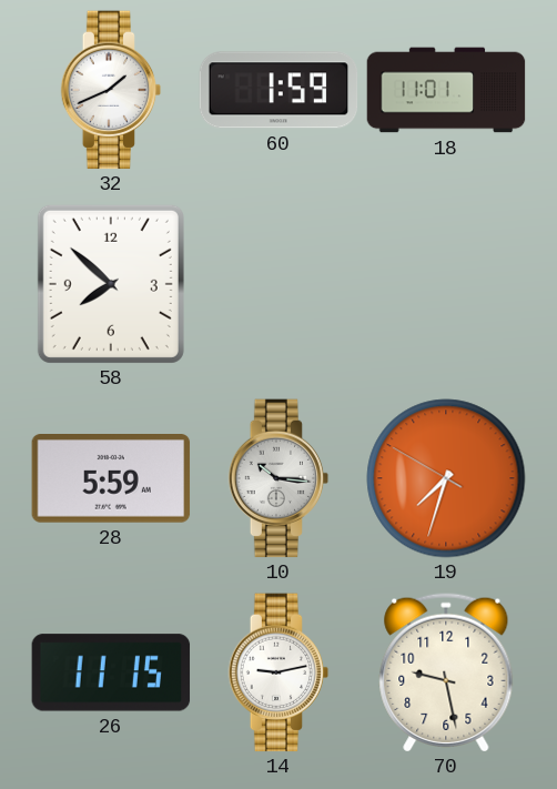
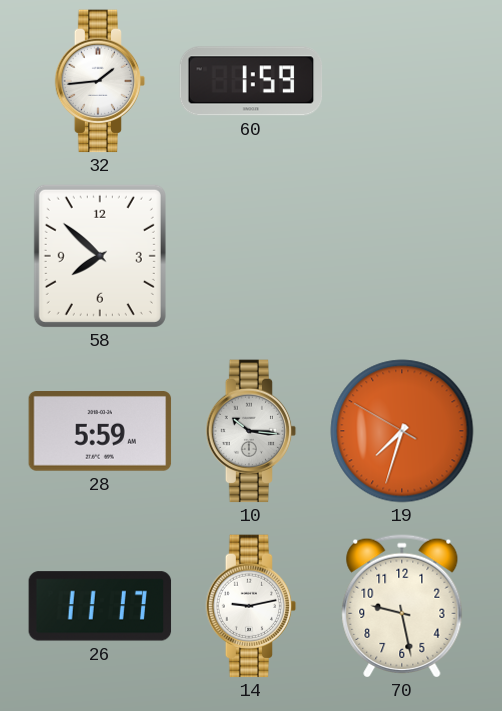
32: 1:41 -> 1:44 (100, 81)
18: 11:01 -> none (446, 90)
26: 11:15 -> 11:17 (100, 606)
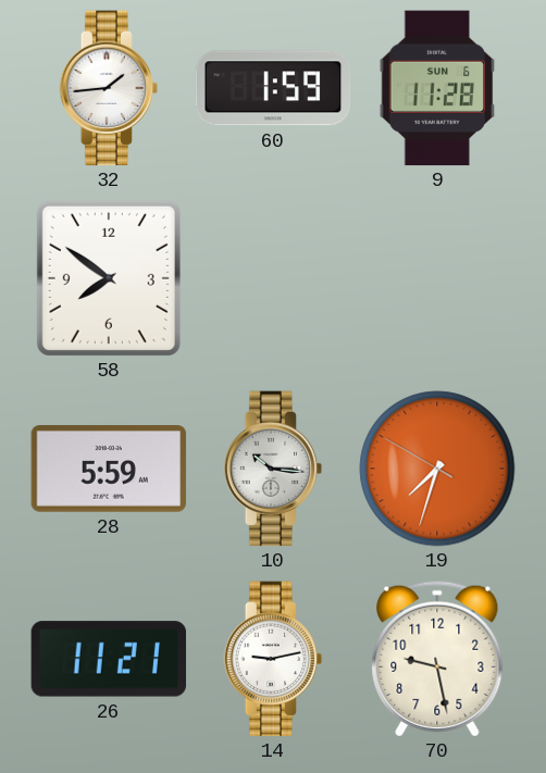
9: none -> 11:28 (437, 88)
58: 7:52 -> 7:51 (109, 278)
26: 11:17 -> 11:21 (109, 659)
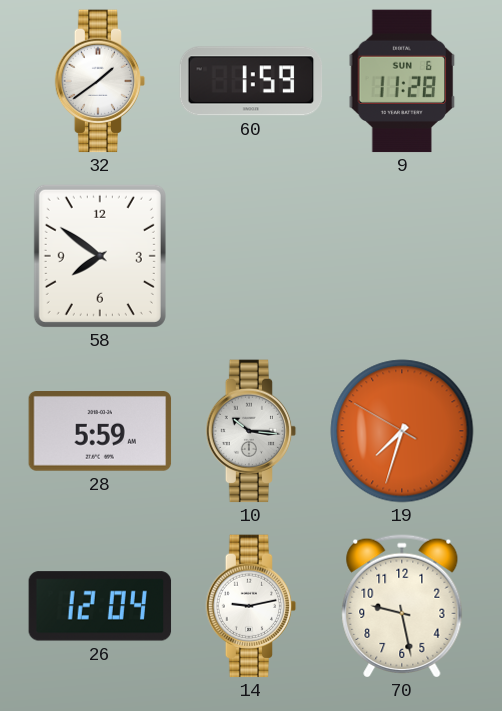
32: 1:44 -> 1:39 (100, 81)
26: 11:21 -> 12:04 (100, 606)
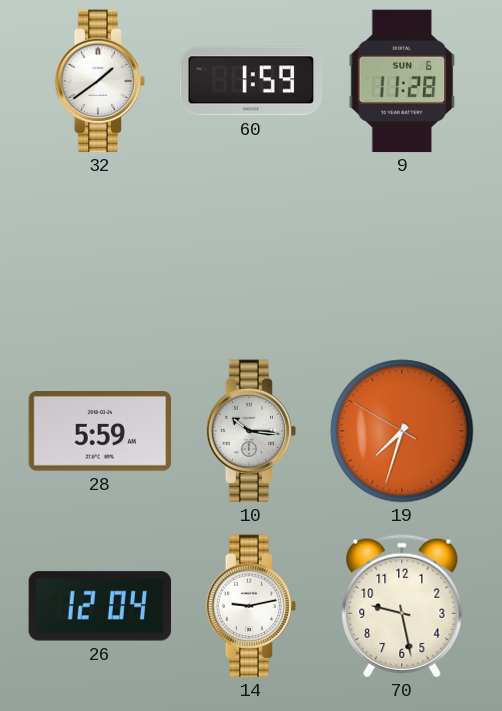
58: 7:51 -> none (100, 256)
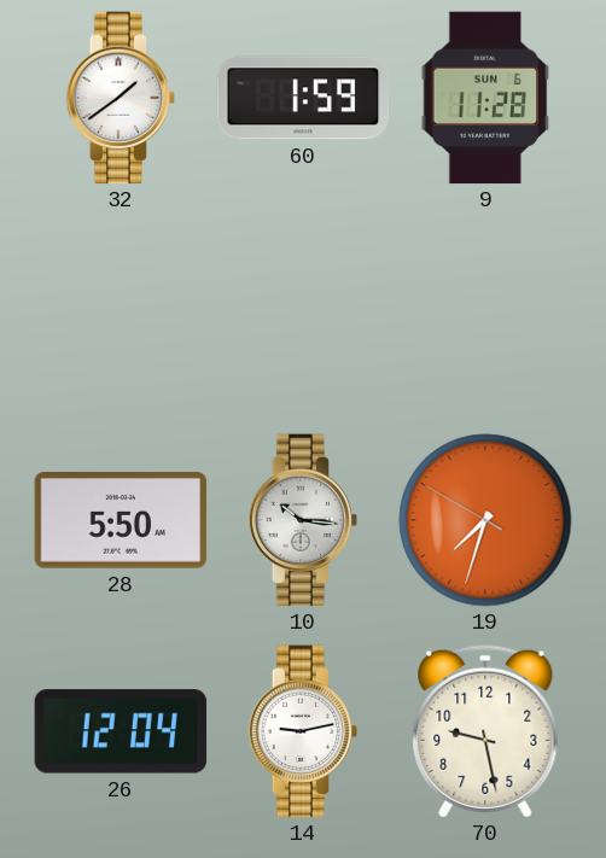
28: 5:59 -> 5:50 (121, 521)
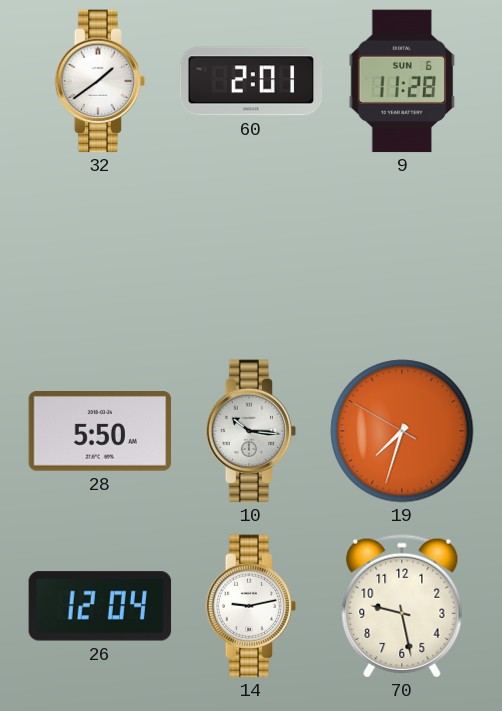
60: 1:59 -> 2:01 (251, 81)
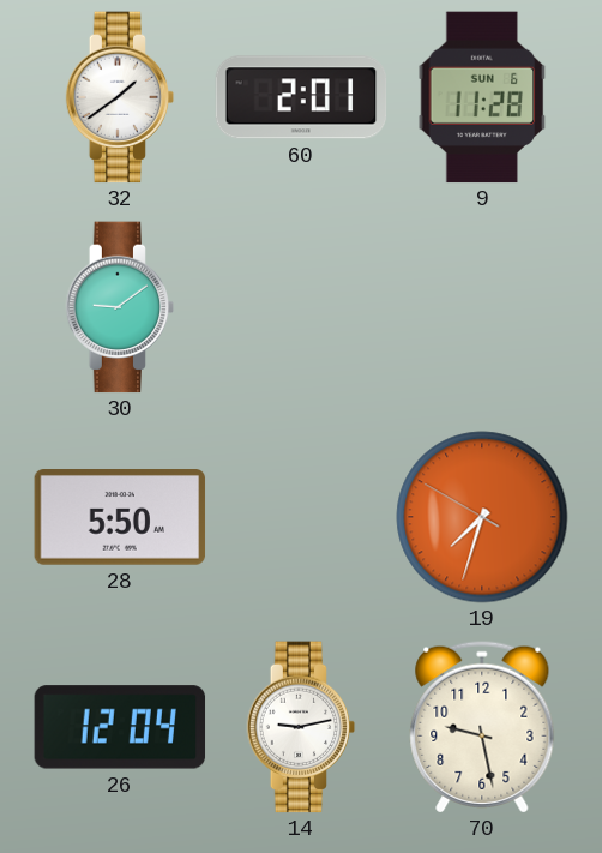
30: none -> 9:09 (120, 307)
10: 10:16 -> none (251, 431)
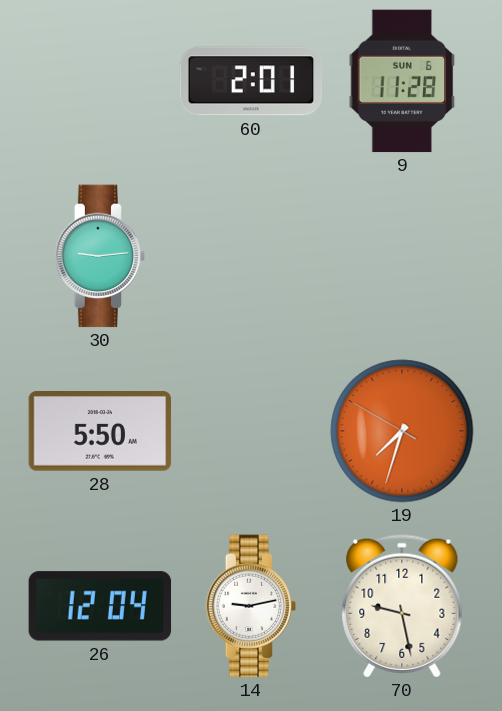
32: 1:39 -> none (120, 97)
30: 9:09 -> 9:14 (100, 256)
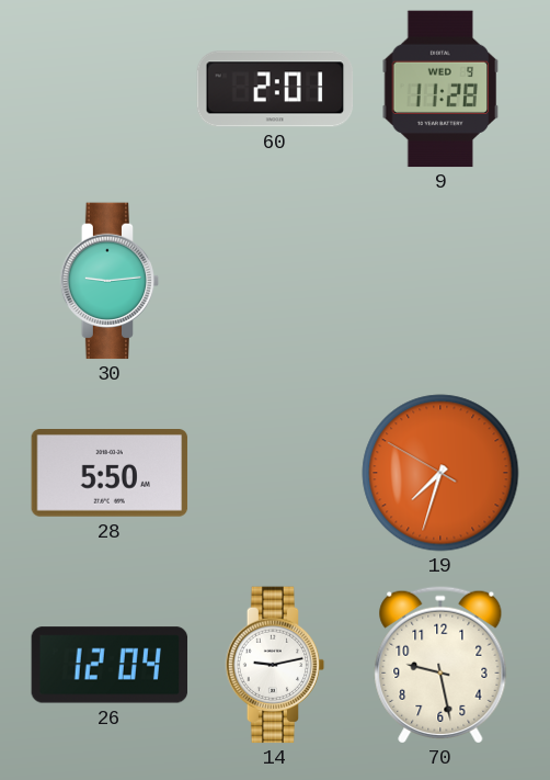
9 date: SUN 6 -> WED 9 (440, 89)
